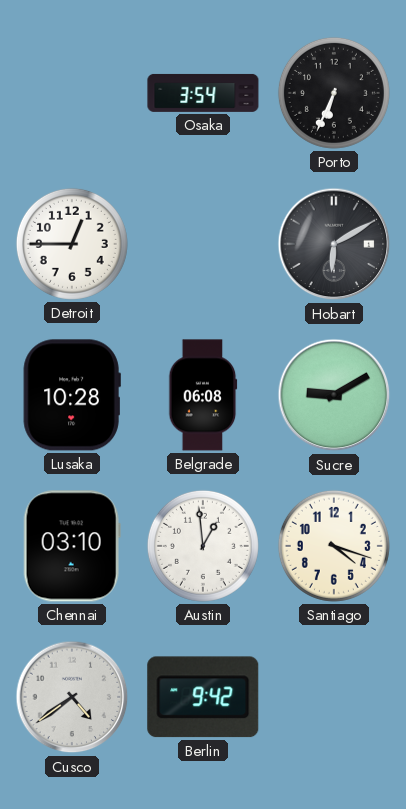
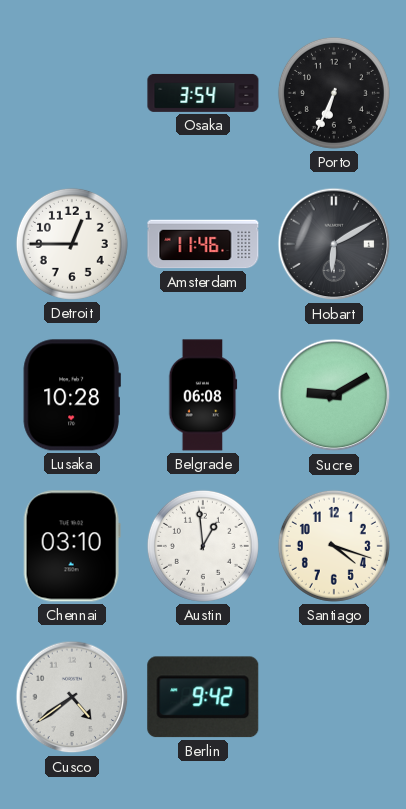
Amsterdam: none -> 11:46 (203, 244)
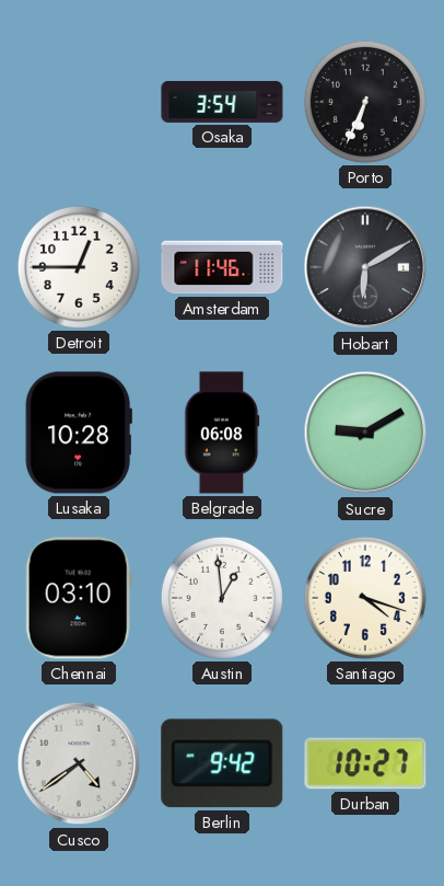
Durban: none -> 10:27 (365, 763)
